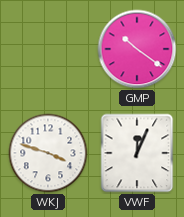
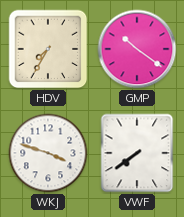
HDV: none -> 7:35 (48, 49)
VWF: 12:04 -> 7:39 (137, 153)
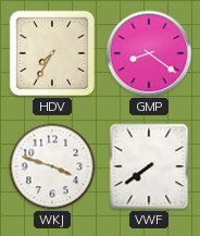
GMP: 10:21 -> 8:21 (149, 53)
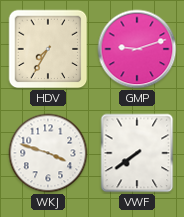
GMP: 8:21 -> 9:12 (137, 49)
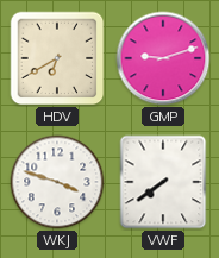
HDV: 7:35 -> 6:40 (57, 58)
